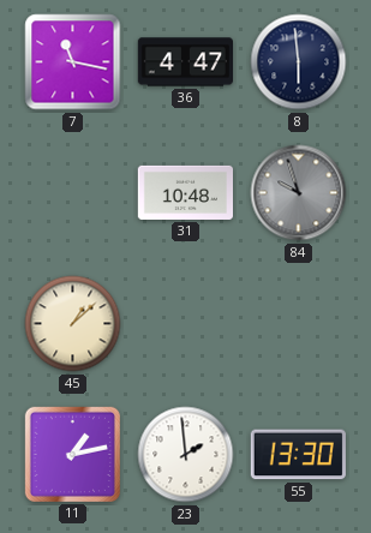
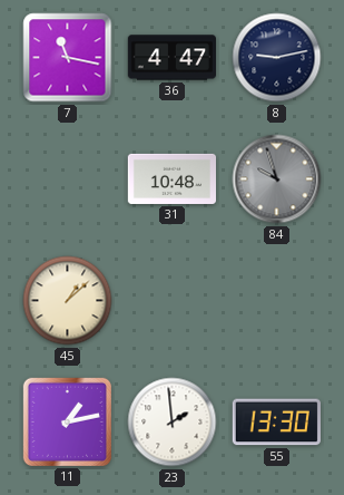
8: 5:59 -> 9:13 (277, 58)
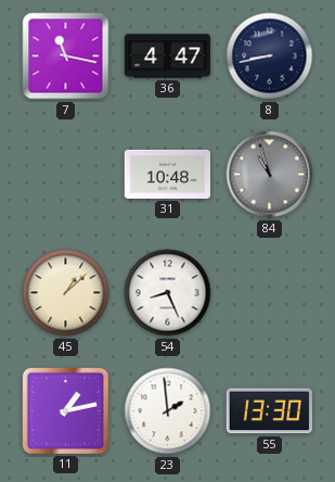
8: 9:13 -> 8:43 (270, 56)
84: 9:57 -> 10:57 (270, 175)
54: none -> 8:26 (168, 293)
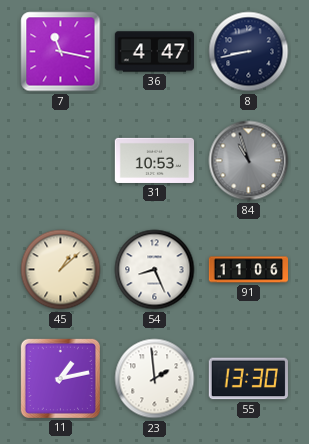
31: 10:48 -> 10:53 (154, 160)
91: none -> 11:06 (248, 270)
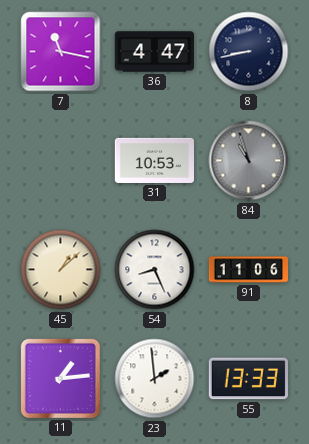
11: 1:13 -> 1:14 (60, 378)
55: 13:30 -> 13:33 (248, 379)
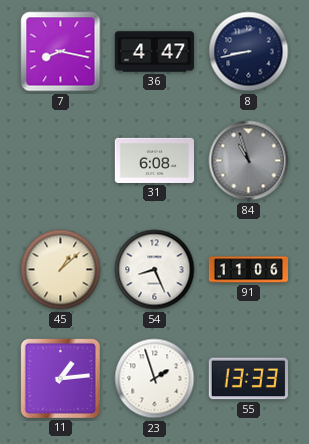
7: 11:17 -> 8:17 (61, 52)
31: 10:53 -> 6:08 (154, 160)
23: 1:59 -> 1:57 (155, 379)
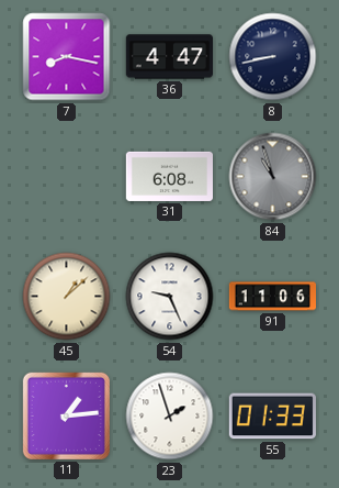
54: 8:26 -> 9:26 (170, 297)
55: 13:33 -> 01:33 (272, 417)
